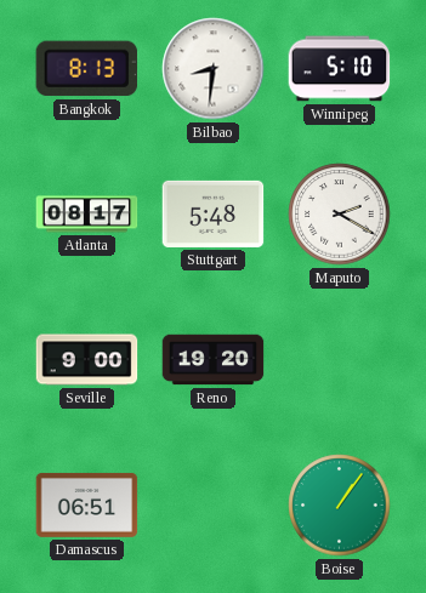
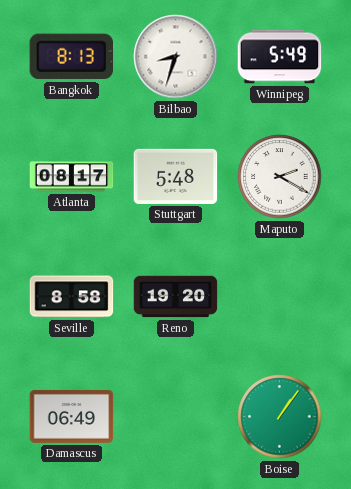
Bilbao: 8:31 -> 8:33 (176, 57)
Winnipeg: 5:10 -> 5:49 (280, 57)
Seville: 9:00 -> 8:58 (72, 297)
Damascus: 06:51 -> 06:49 (72, 416)
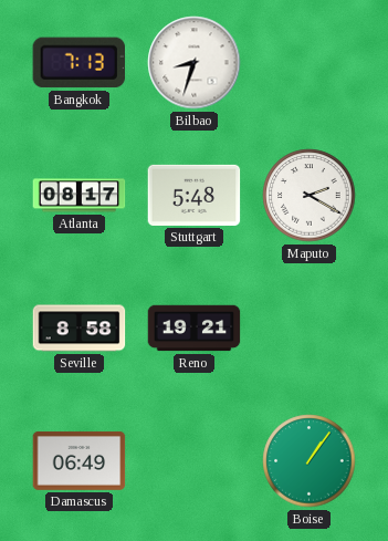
Bangkok: 8:13 -> 7:13 (80, 63)
Winnipeg: 5:49 -> none (280, 57)
Reno: 19:20 -> 19:21 (195, 329)
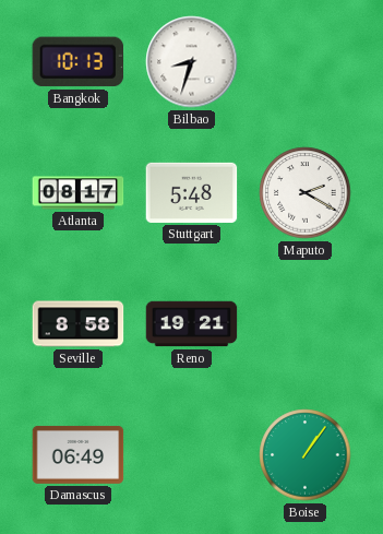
Bangkok: 7:13 -> 10:13 (79, 62)
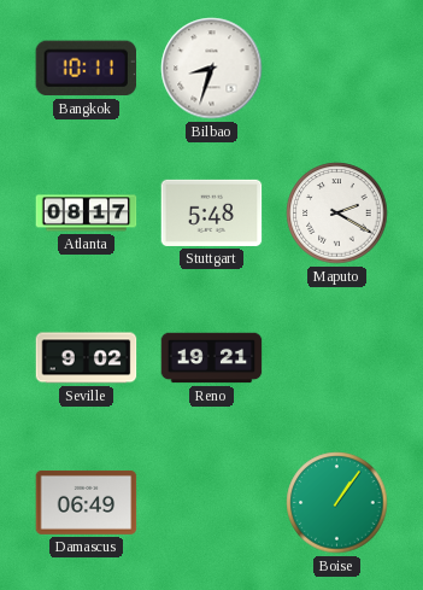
Bangkok: 10:13 -> 10:11 (87, 69)
Seville: 8:58 -> 9:02 (87, 358)
